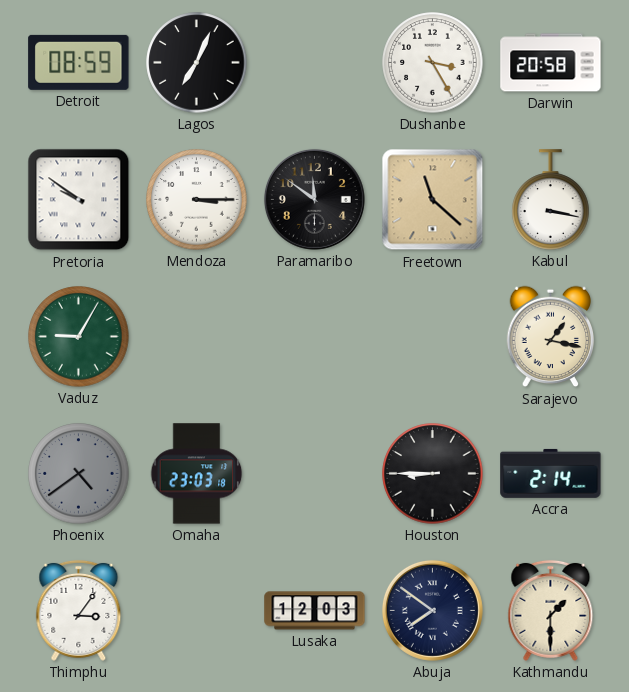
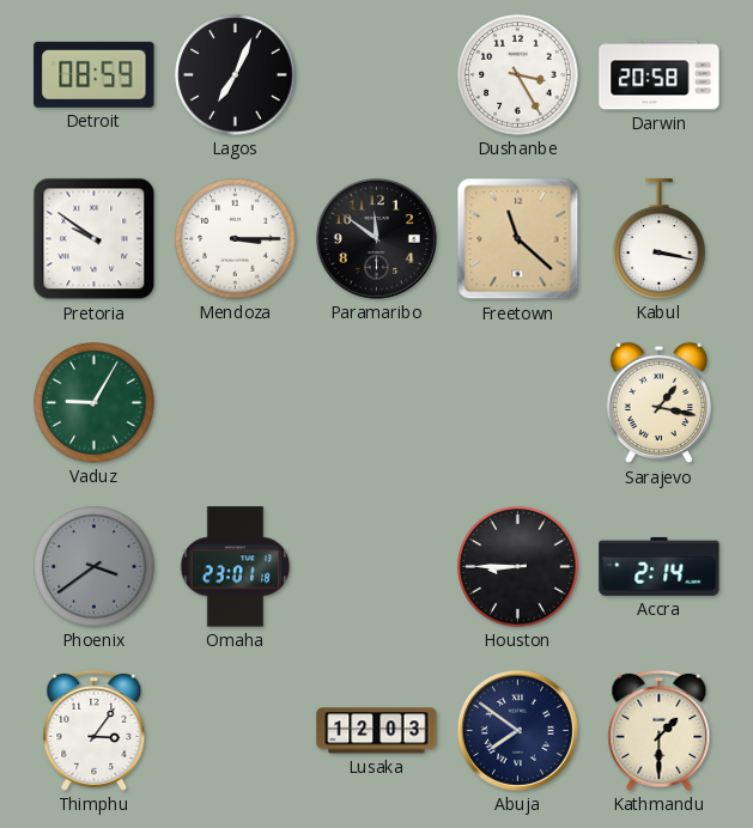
Phoenix: 4:39 -> 3:39 (95, 567)
Omaha: 23:03 -> 23:01 (236, 567)
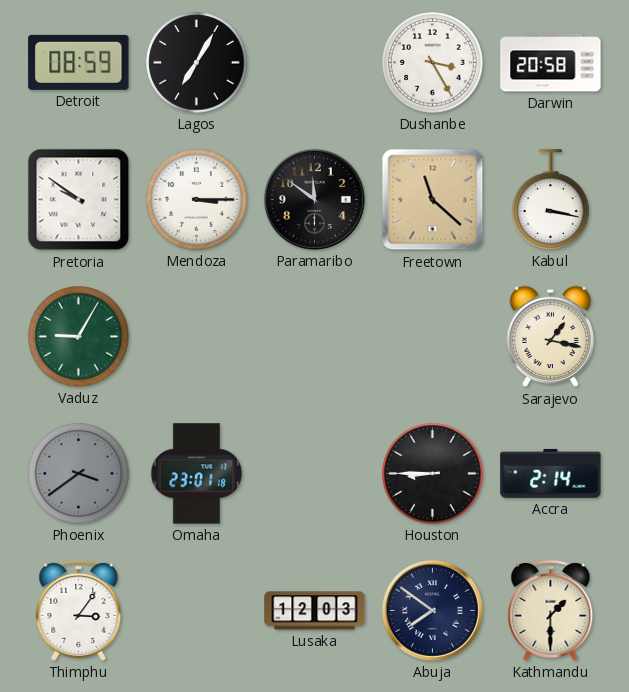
Lagos: 7:04 -> 7:05 (197, 63)
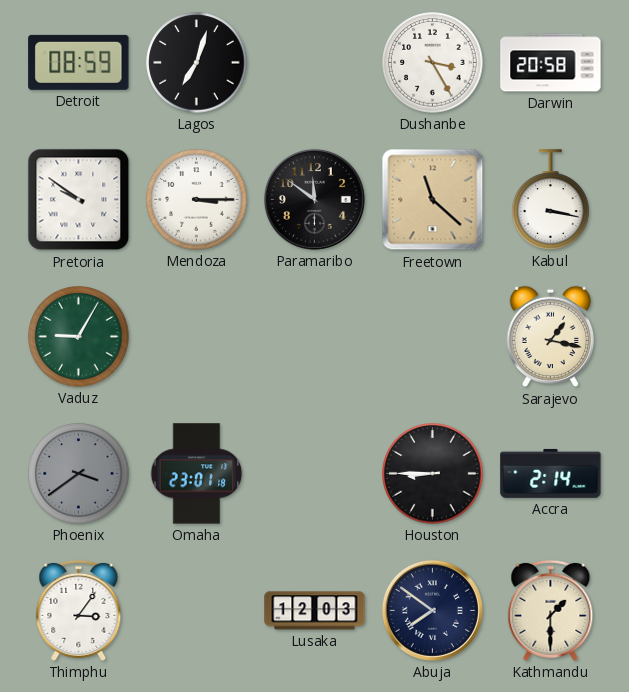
Lagos: 7:05 -> 7:03 (197, 63)
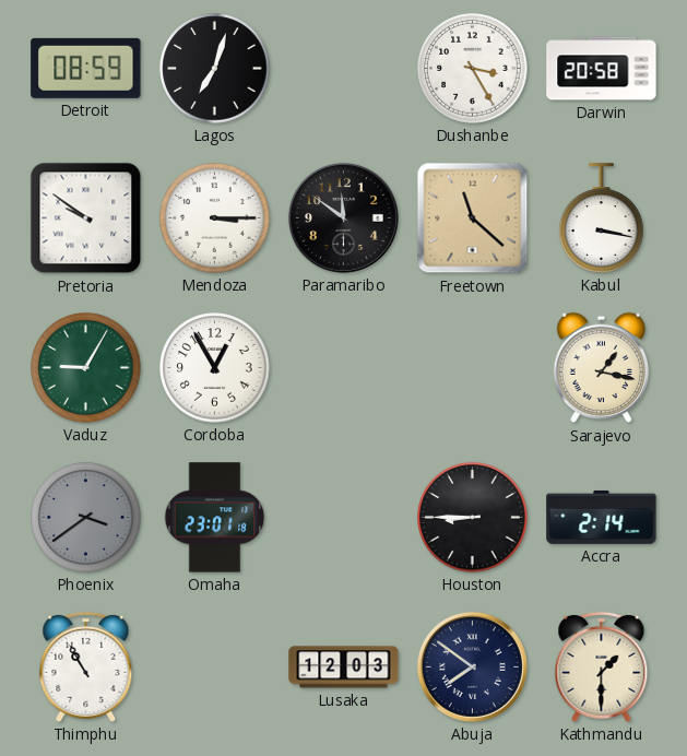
Cordoba: none -> 12:55 (215, 368)
Thimphu: 3:06 -> 10:55 (86, 666)
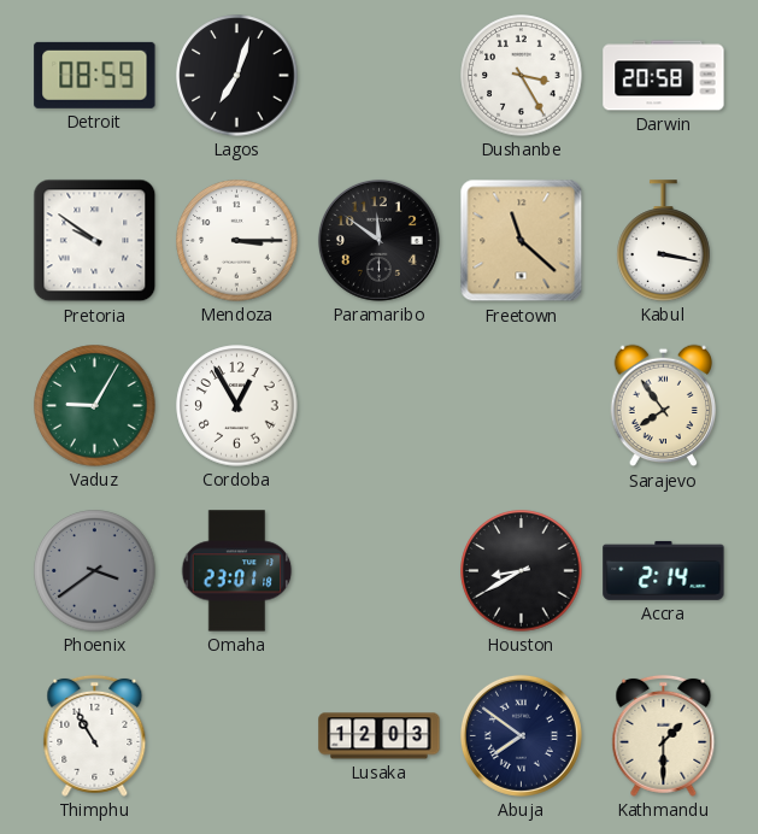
Sarajevo: 1:17 -> 7:54 (664, 406)
Houston: 8:45 -> 8:40 (522, 571)
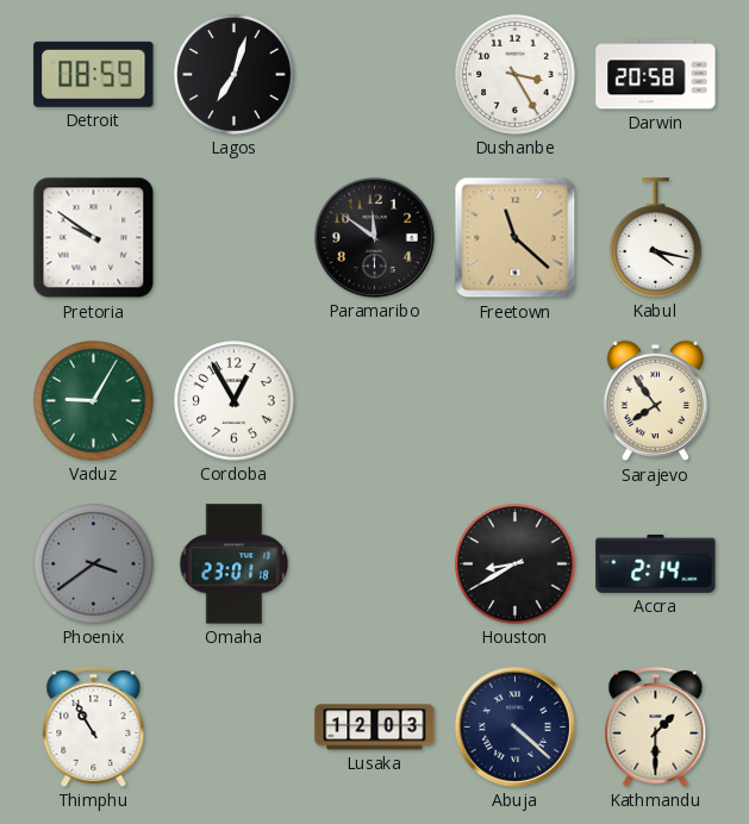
Mendoza: 3:15 -> none (237, 241)
Kabul: 3:17 -> 4:17 (656, 238)
Abuja: 7:51 -> 4:22 (514, 726)
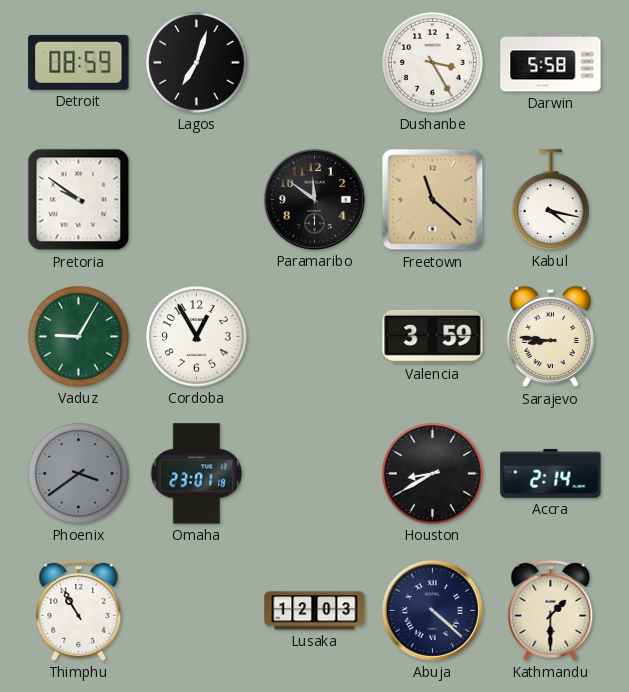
Darwin: 20:58 -> 5:58 (551, 63)
Valencia: none -> 3:59 (433, 336)
Sarajevo: 7:54 -> 8:46 (551, 337)
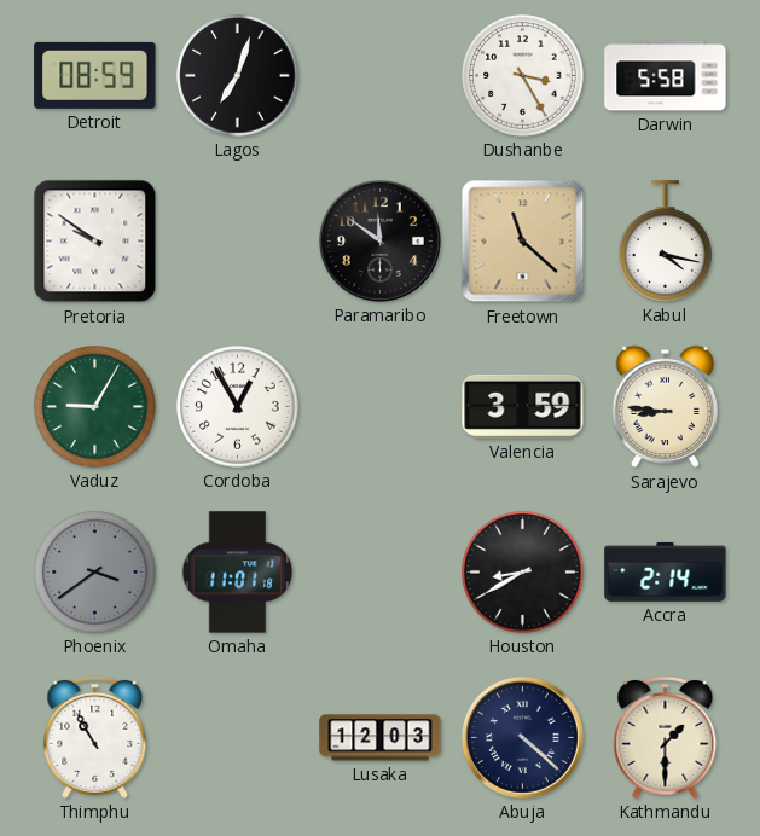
Omaha: 23:01 -> 11:01 (238, 573)
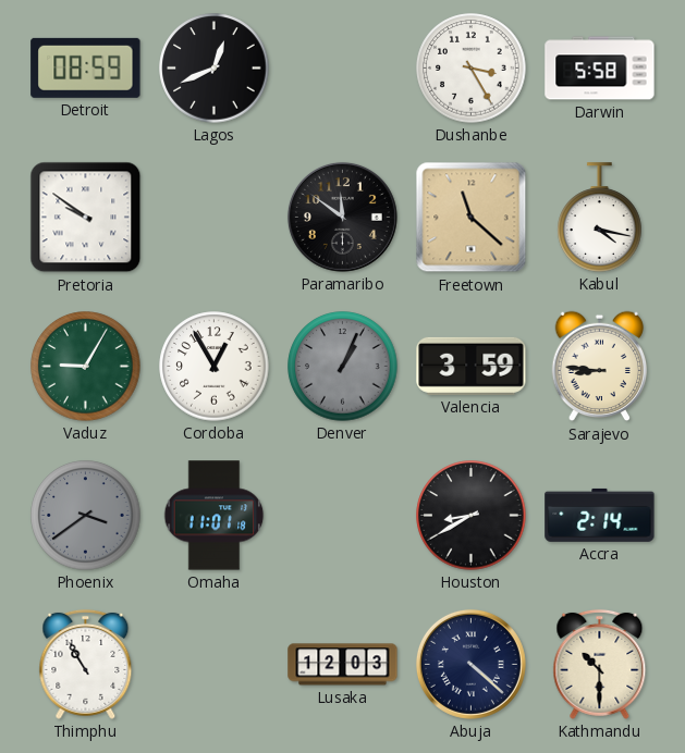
Lagos: 7:03 -> 12:41 (215, 69)
Denver: none -> 1:04 (343, 367)
Kathmandu: 1:30 -> 10:30 (600, 664)
